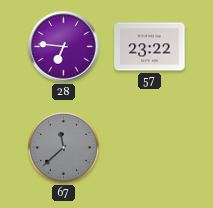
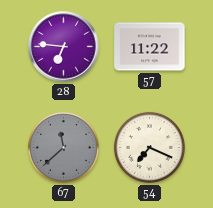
57: 23:22 -> 11:22 (150, 47)
54: none -> 7:19 (149, 147)
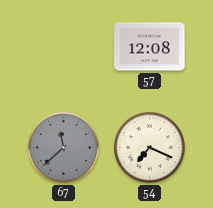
28: 6:46 -> none (64, 47)
57: 11:22 -> 12:08 (150, 47)
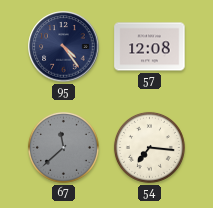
95: none -> 4:24 (64, 47)
54: 7:19 -> 7:16 (149, 147)
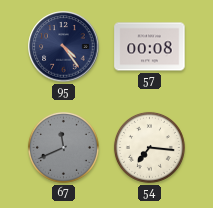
57: 12:08 -> 00:08 (150, 47)
67: 11:38 -> 11:41 (63, 147)
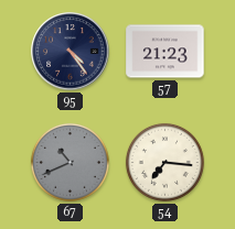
57: 00:08 -> 21:23 (165, 52)
67: 11:41 -> 10:41 (70, 162)
